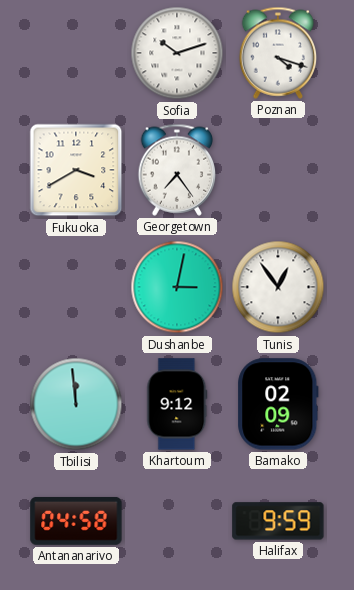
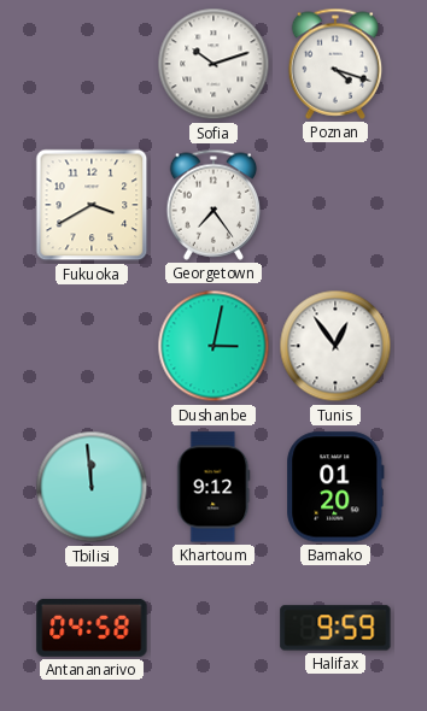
Bamako: 02:09 -> 01:20 (335, 487)
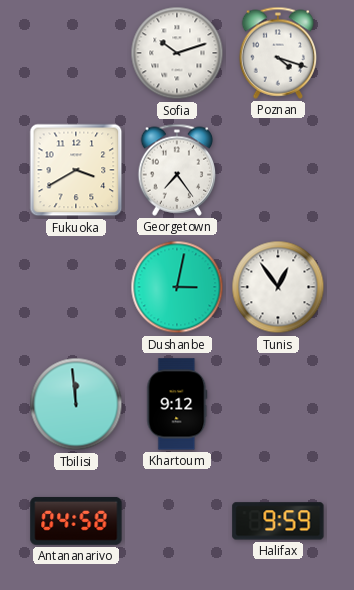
Bamako: 01:20 -> none (335, 487)
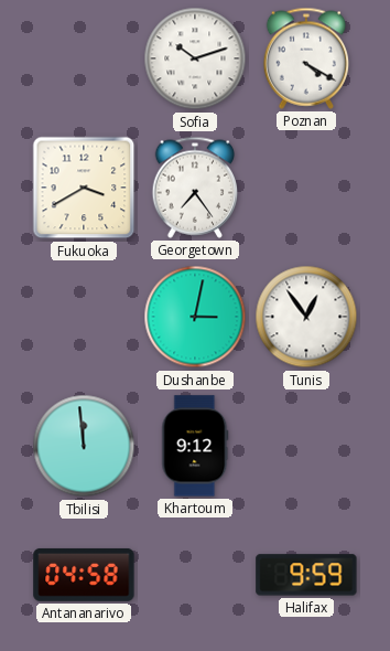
Poznan: 4:18 -> 4:20 (306, 58)
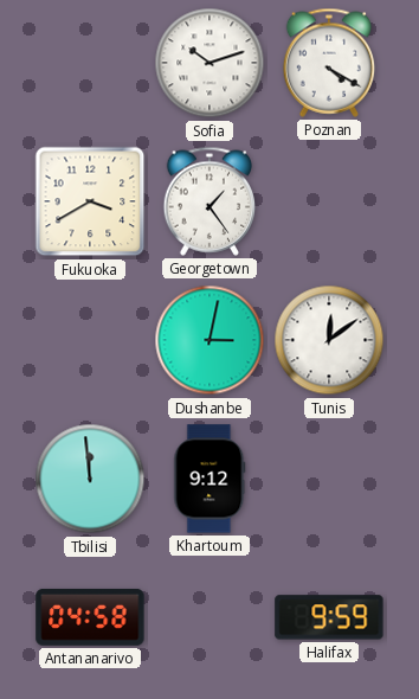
Georgetown: 7:24 -> 1:24 (209, 201)
Tunis: 12:54 -> 12:09 (329, 340)
